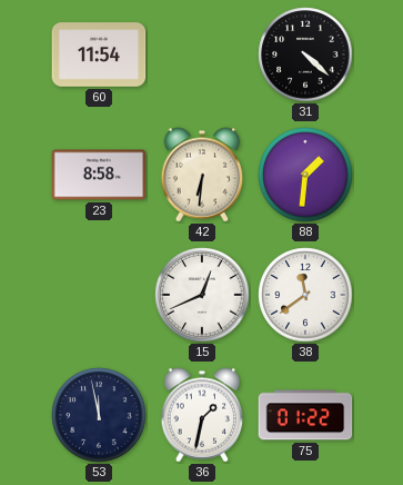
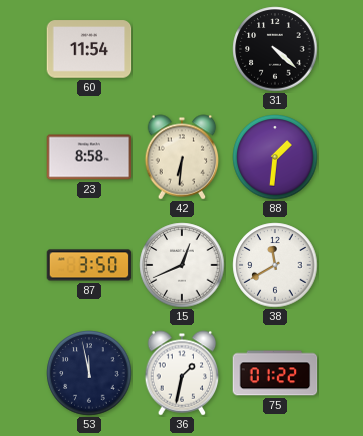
87: none -> 3:50 (89, 265)
38: 11:39 -> 11:40 (275, 265)
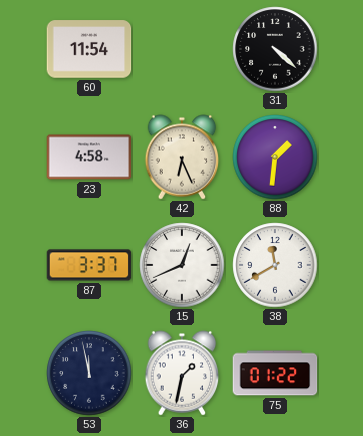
23: 8:58 -> 4:58 (89, 157)
42: 6:31 -> 6:26 (182, 157)
87: 3:50 -> 3:37 (89, 265)
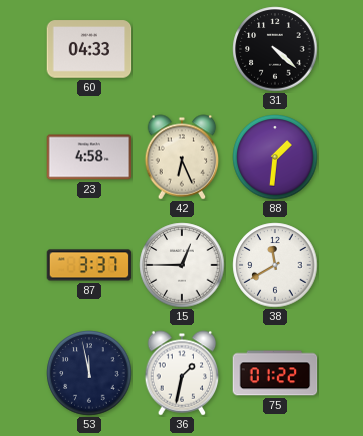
60: 11:54 -> 04:33 (89, 49)
15: 12:41 -> 12:45 (182, 265)
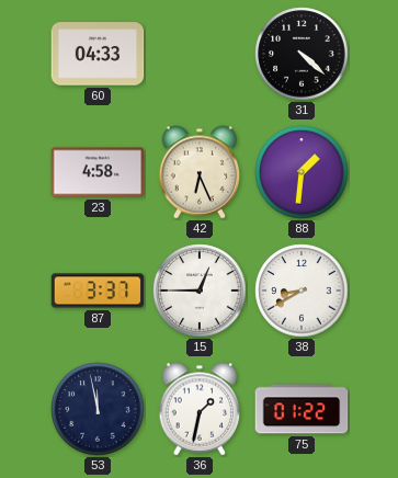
38: 11:40 -> 8:40 (302, 291)
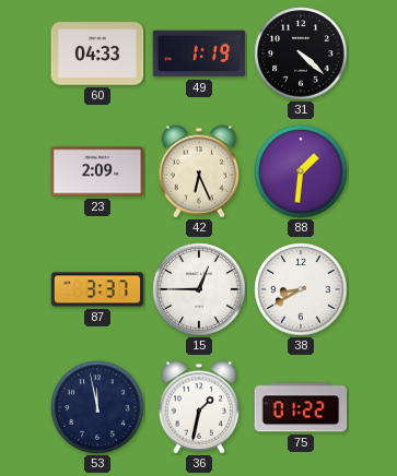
49: none -> 1:19 (199, 53)
23: 4:58 -> 2:09 (97, 171)
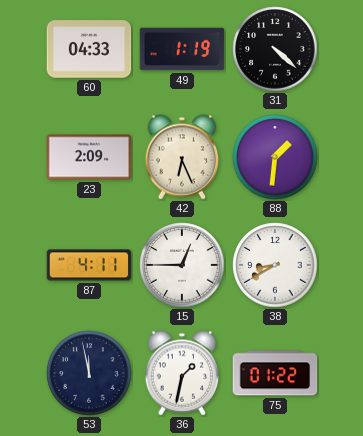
87: 3:37 -> 4:11 (89, 265)
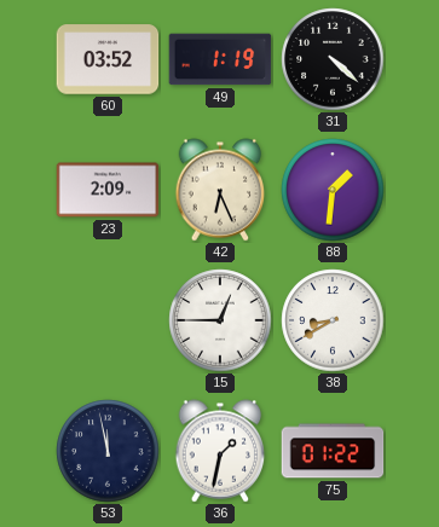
60: 04:33 -> 03:52 (108, 59)
87: 4:11 -> none (89, 265)
